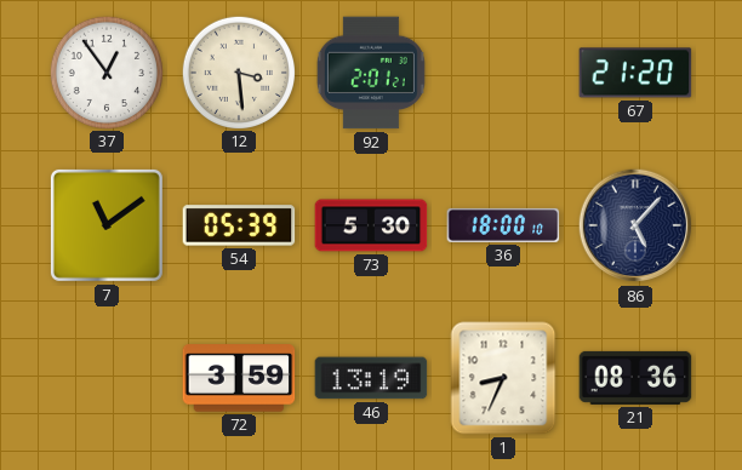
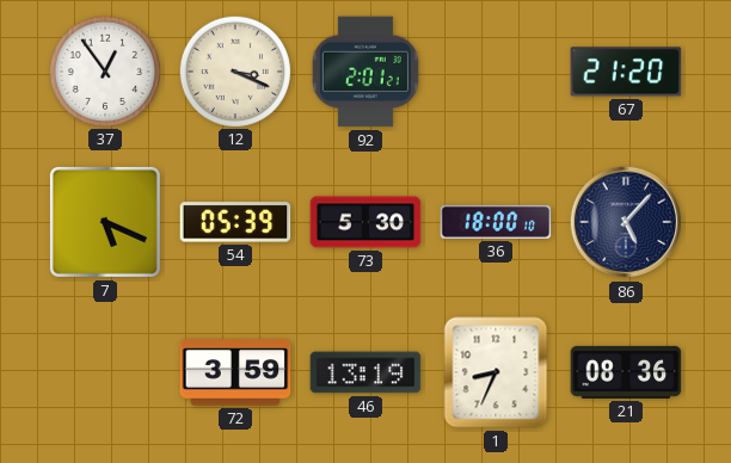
12: 3:29 -> 3:19 (234, 70)
7: 11:09 -> 5:19 (105, 222)
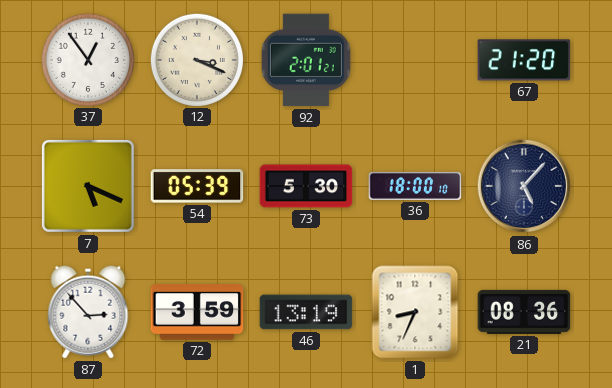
87: none -> 2:53 (88, 312)
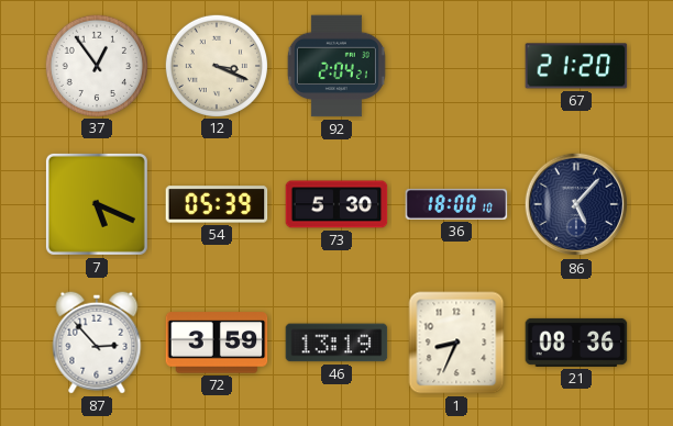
92: 2:01 -> 2:04 (336, 66)
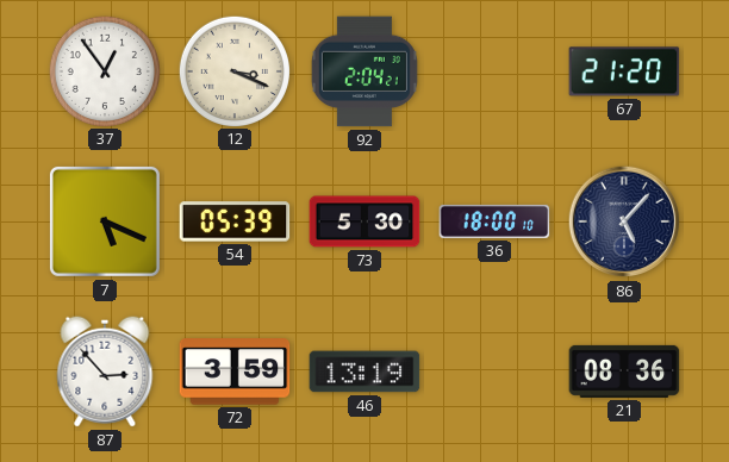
1: 8:34 -> none (456, 343)
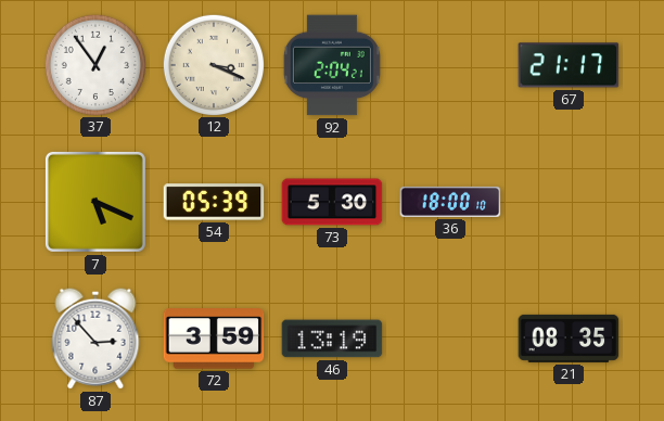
67: 21:20 -> 21:17 (569, 65)
86: 5:07 -> none (624, 221)
21: 08:36 -> 08:35 (569, 339)
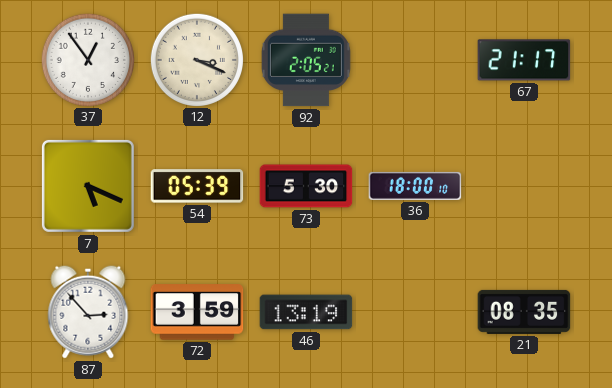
92: 2:04 -> 2:05 (306, 60)
